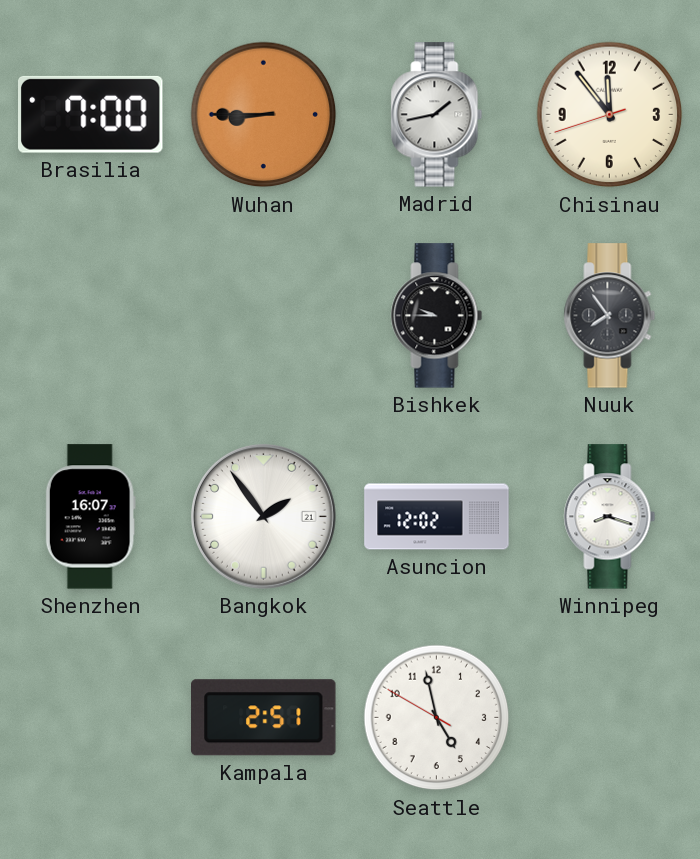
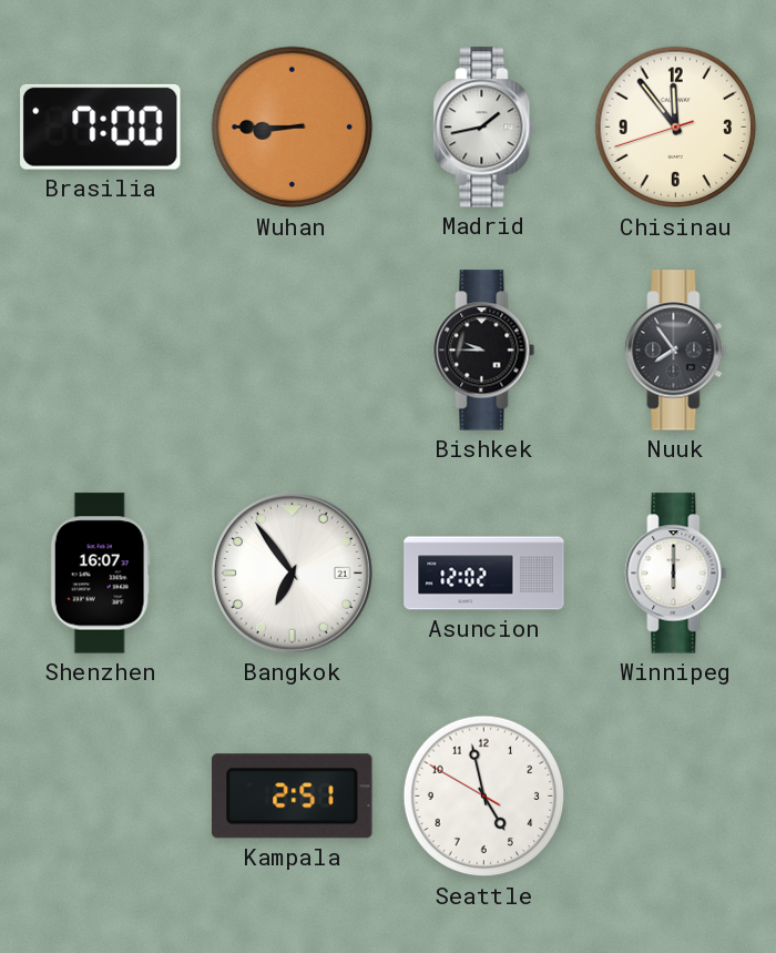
Bangkok: 1:54 -> 6:54 (292, 572)
Winnipeg: 8:18 -> 6:00 (676, 574)
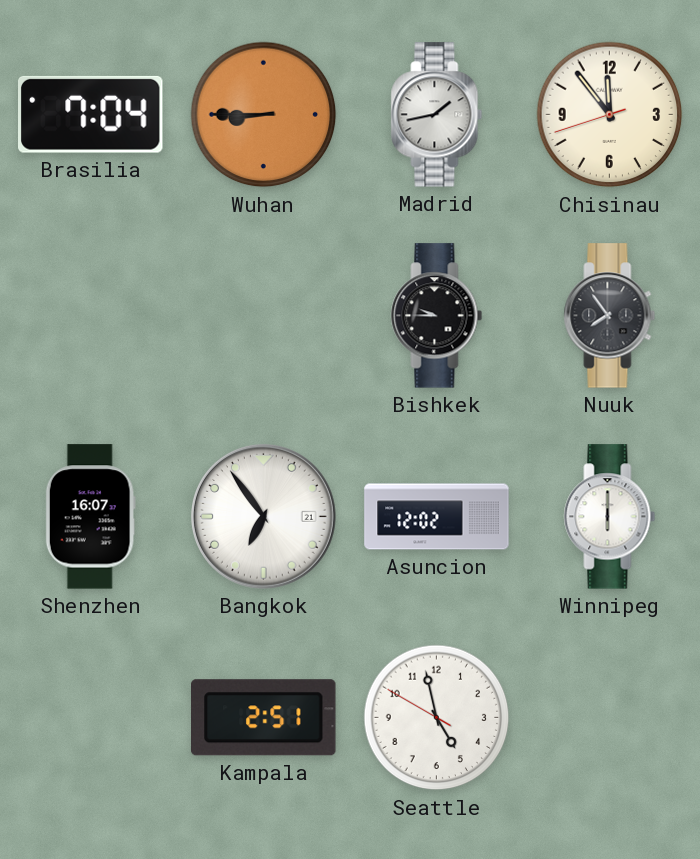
Brasilia: 7:00 -> 7:04 (91, 114)
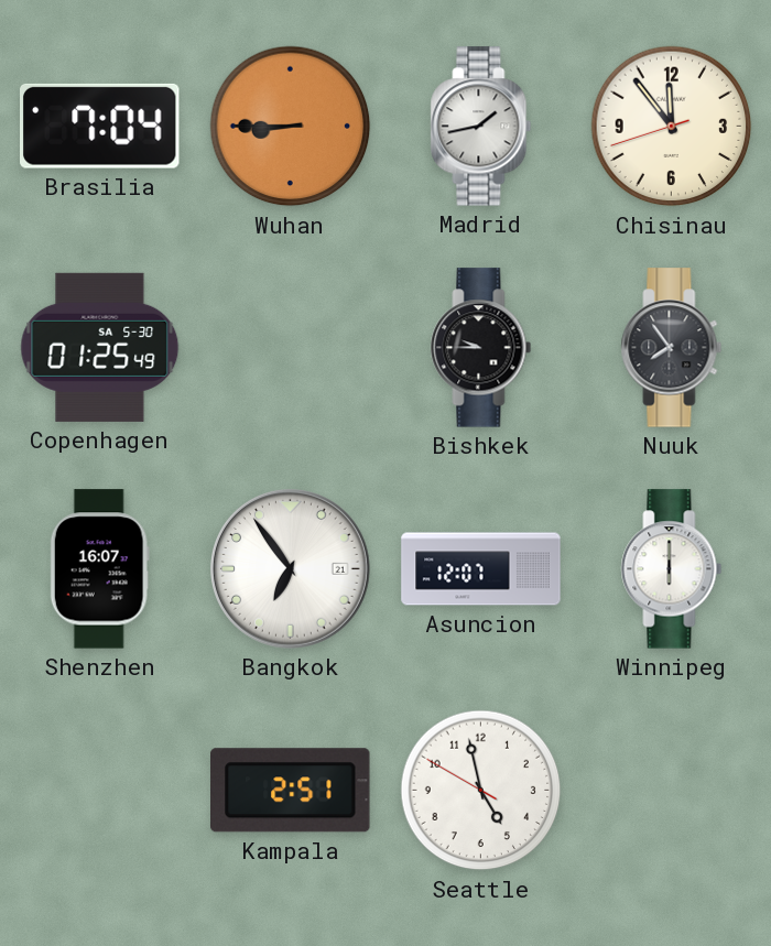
Copenhagen: none -> 01:25 (100, 347)
Asuncion: 12:02 -> 12:07 (481, 569)
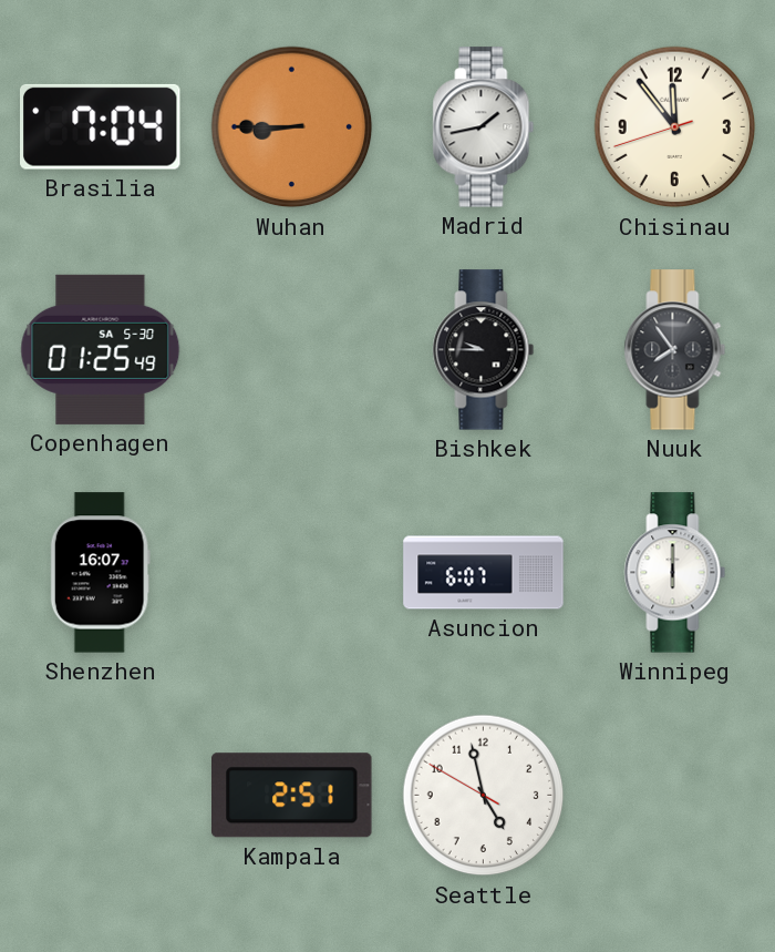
Bangkok: 6:54 -> none (290, 568)
Asuncion: 12:07 -> 6:07 (484, 573)
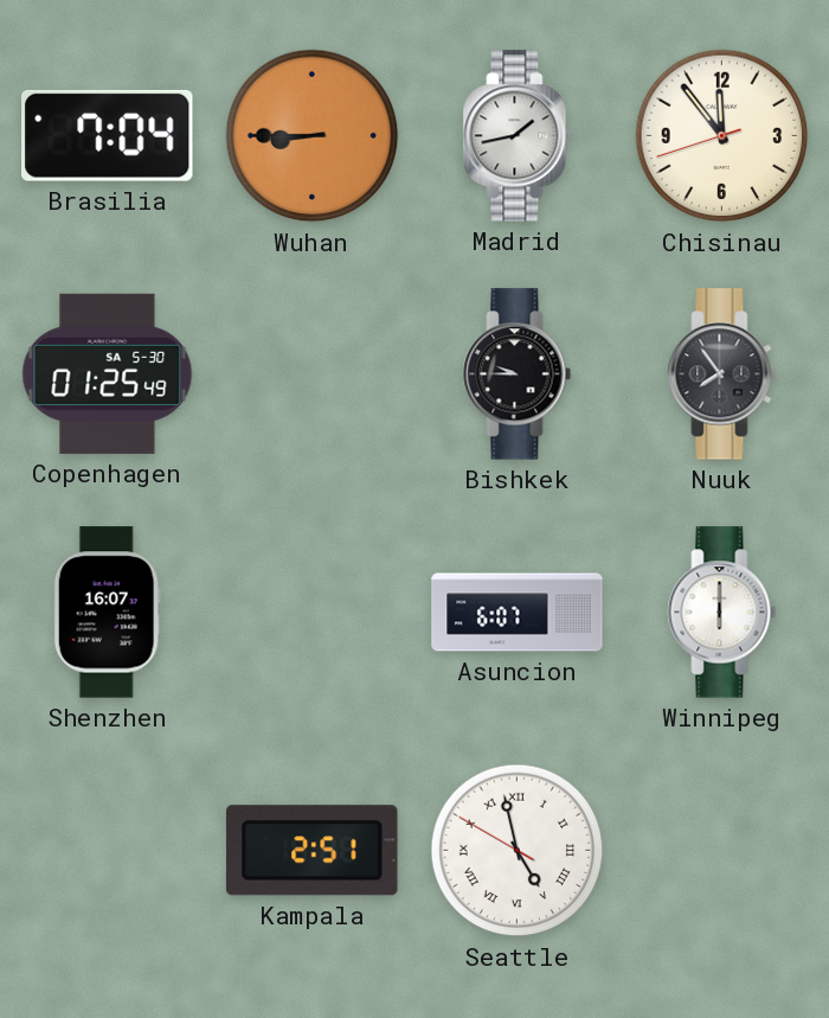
Seattle numerals: Arabic -> Roman (518, 851)
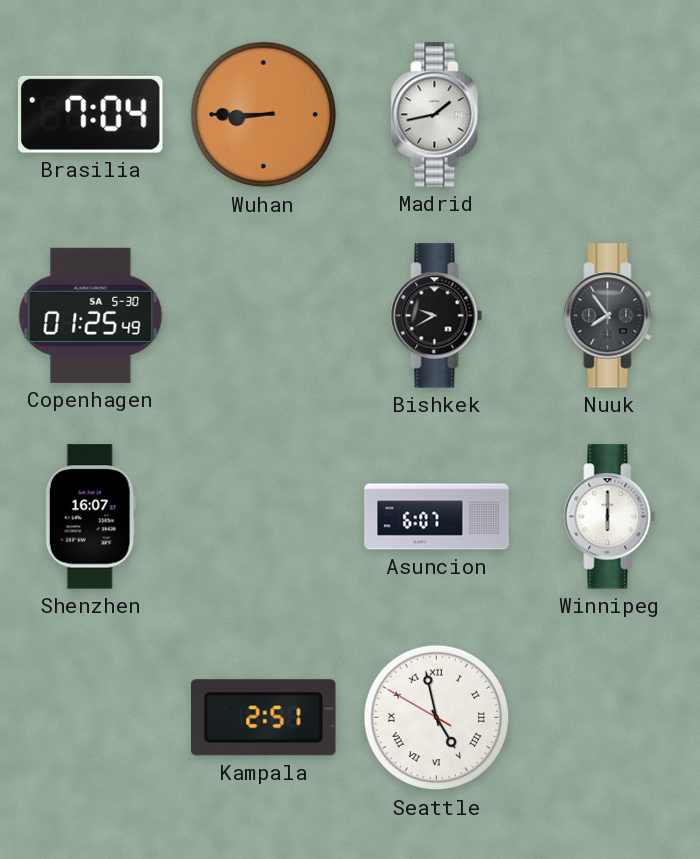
Chisinau: 11:53 -> none (722, 136)
Bishkek: 9:45 -> 9:40 (437, 316)
